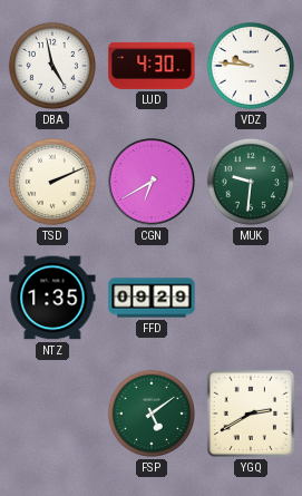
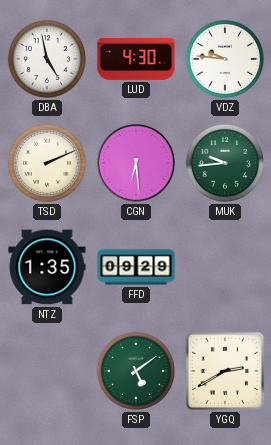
CGN: 6:40 -> 6:29 (136, 163)
MUK: 9:31 -> 9:44 (225, 163)
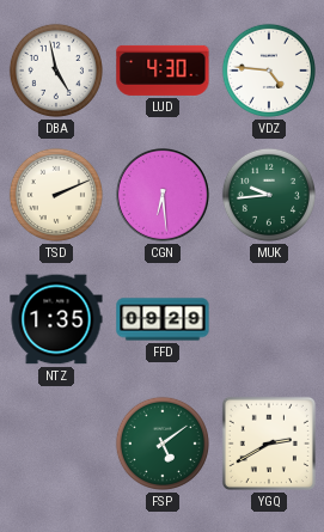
VDZ: 9:46 -> 4:46 (269, 71)
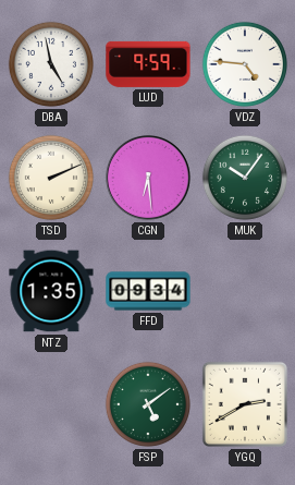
LUD: 4:30 -> 9:59 (148, 64)
MUK: 9:44 -> 10:06 (245, 178)
FFD: 09:29 -> 09:34 (148, 291)
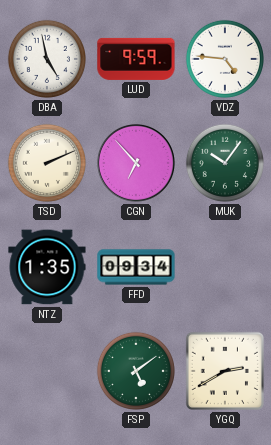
CGN: 6:29 -> 6:53 (136, 163)
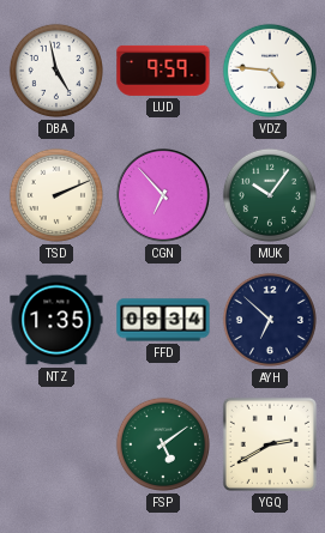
AYH: none -> 6:52 (270, 320)
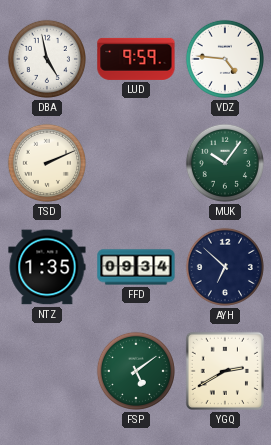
CGN: 6:53 -> none (163, 195)
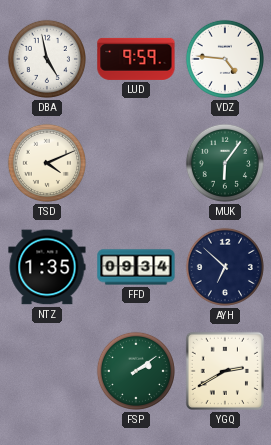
TSD: 2:11 -> 4:11 (47, 163)
MUK: 10:06 -> 6:06 (225, 163)
FSP: 5:09 -> 2:09 (136, 371)
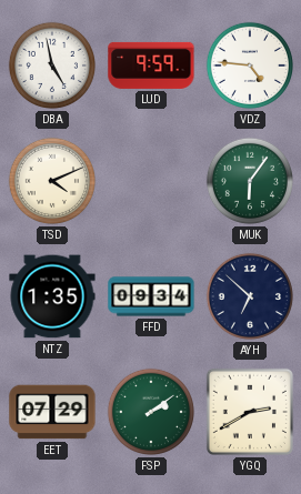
EET: none -> 07:29 (52, 412)
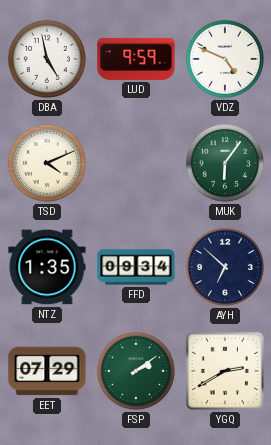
VDZ: 4:46 -> 4:49 (225, 59)
